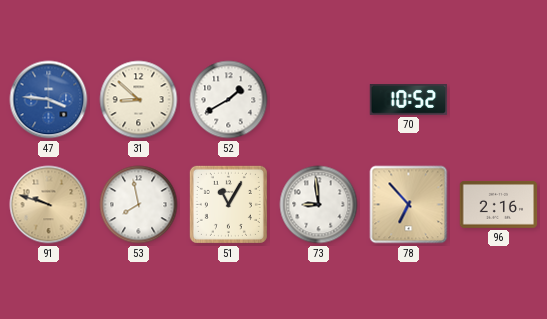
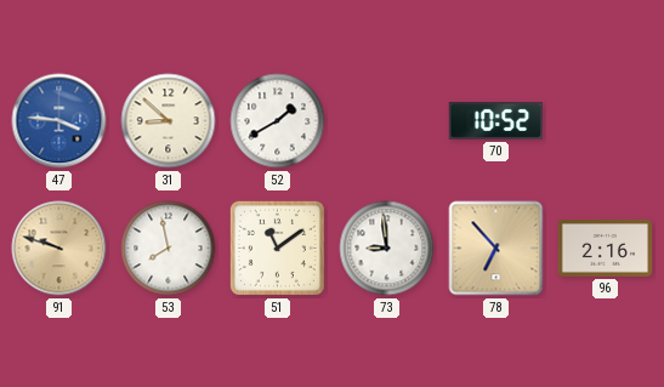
51: 11:05 -> 11:09 (277, 247)
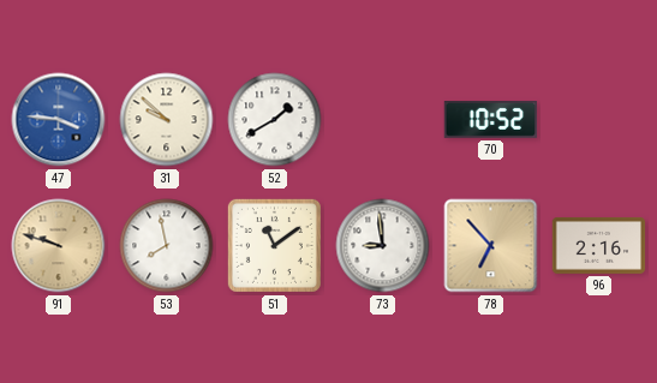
31: 8:52 -> 9:52 (167, 120)
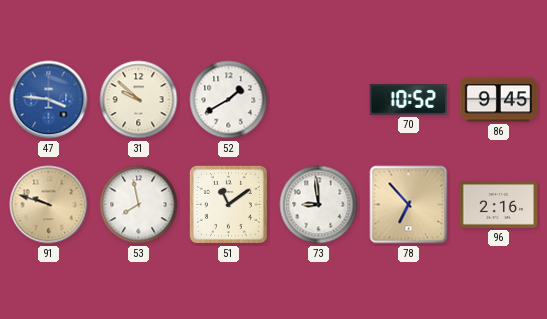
86: none -> 9:45 (499, 100)
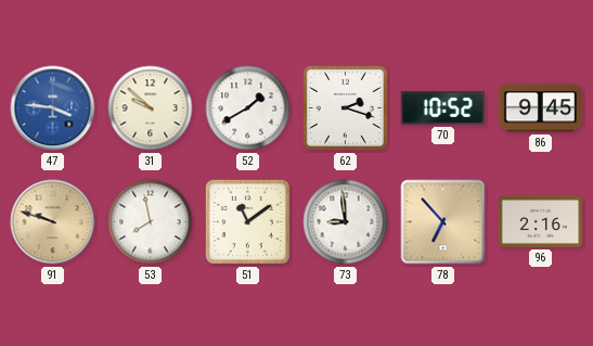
62: none -> 2:18 (345, 107)
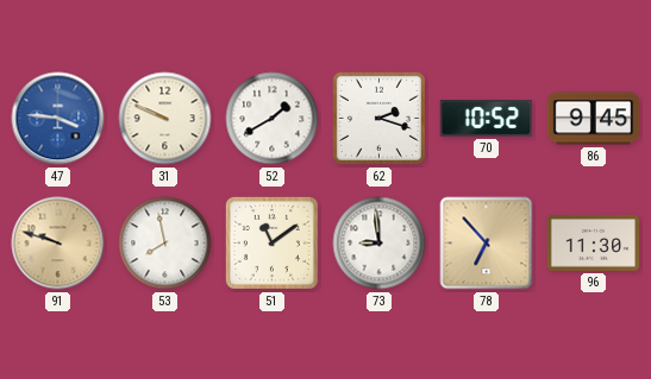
31: 9:52 -> 9:49 (165, 119)
96: 2:16 -> 11:30 (594, 244)
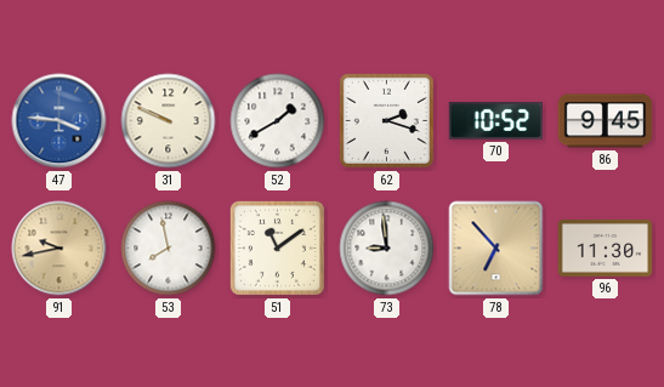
91: 9:48 -> 9:43 (59, 249)
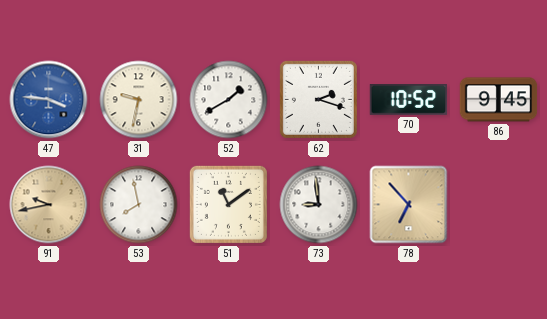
31: 9:49 -> 9:32 (139, 100)
96: 11:30 -> none (606, 249)
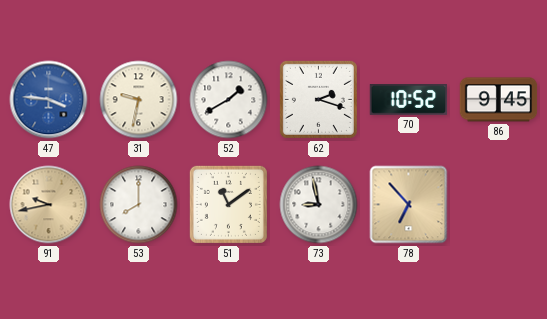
53: 7:58 -> 8:00 (139, 205)
73: 8:59 -> 8:58 (319, 205)
